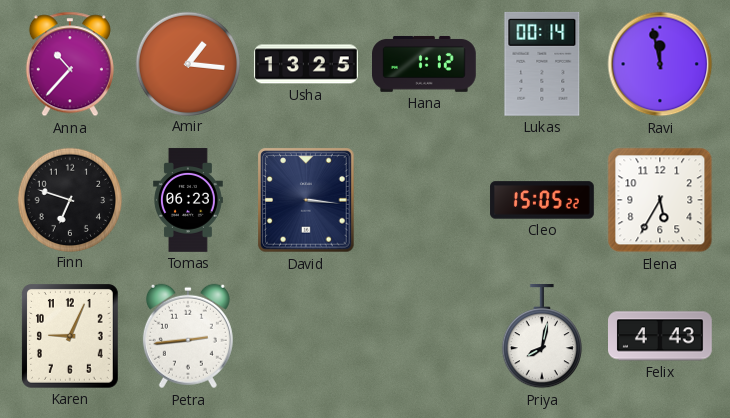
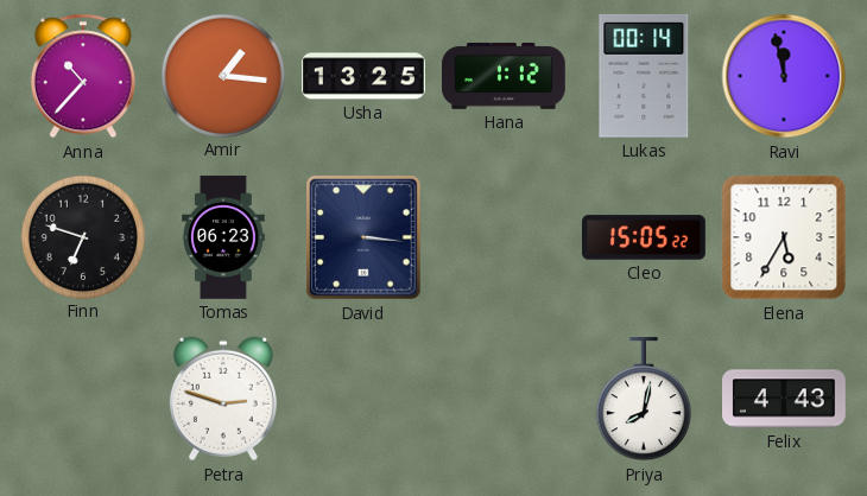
Karen: 9:04 -> none (70, 337)
Petra: 2:44 -> 2:48 (223, 399)
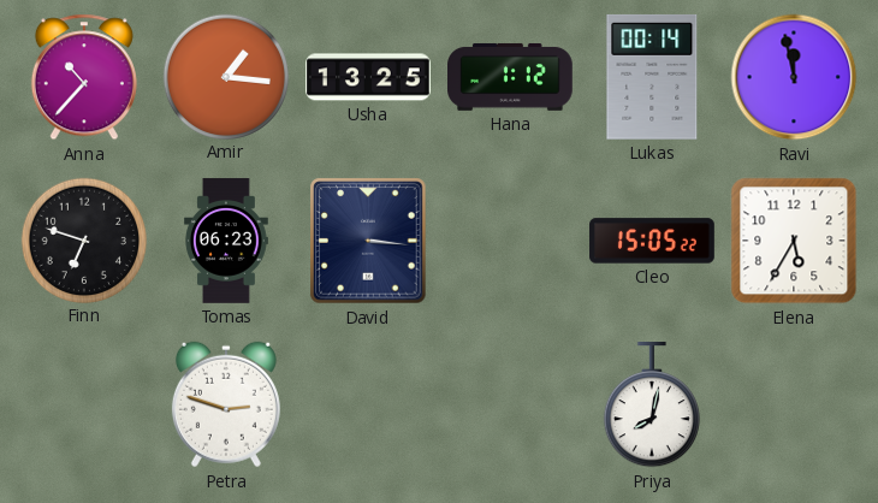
Felix: 4:43 -> none (785, 399)
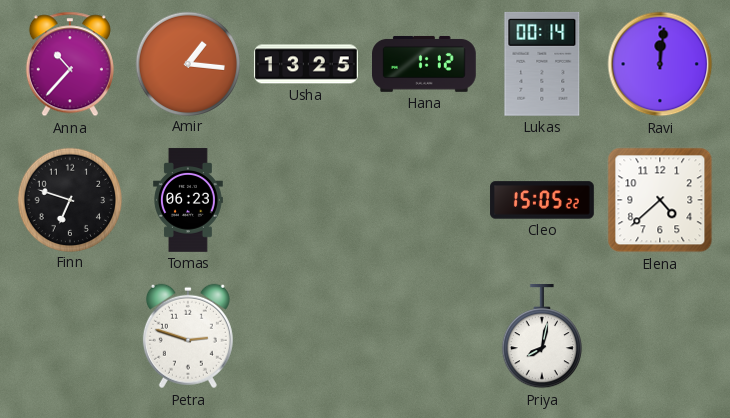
Ravi: 11:58 -> 12:01 (660, 64)
David: 3:16 -> none (368, 241)
Elena: 5:35 -> 4:38 (660, 200)
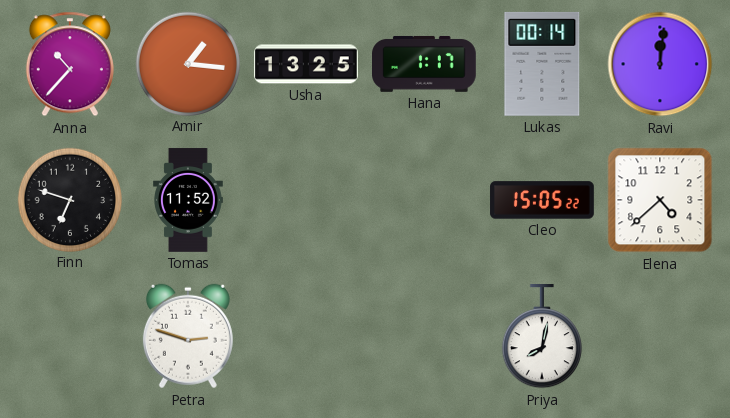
Hana: 1:12 -> 1:17 (425, 64)
Tomas: 06:23 -> 11:52 (189, 200)
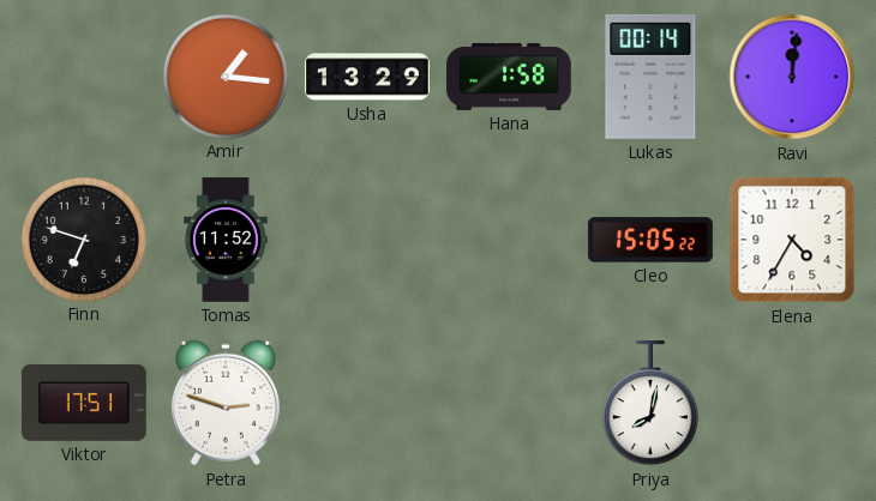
Anna: 10:37 -> none (70, 64)
Usha: 13:25 -> 13:29 (368, 77)
Hana: 1:17 -> 1:58 (510, 77)
Elena: 4:38 -> 4:35 (792, 240)
Viktor: none -> 17:51 (84, 403)
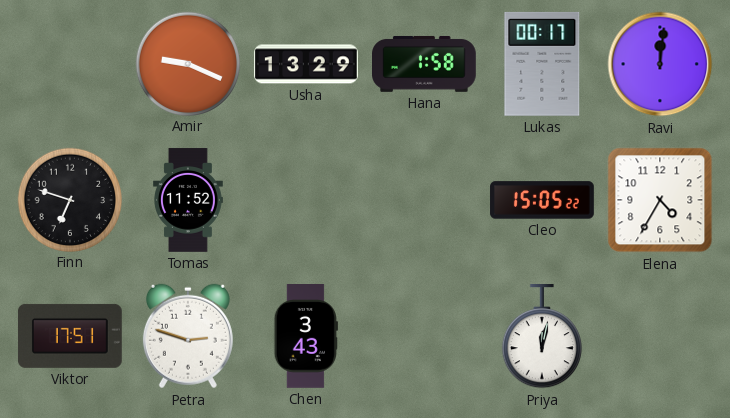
Amir: 1:16 -> 9:19 (187, 63)
Lukas: 00:14 -> 00:17 (542, 64)
Chen: none -> 3:43 (306, 337)
Priya: 8:02 -> 12:02 (542, 337)
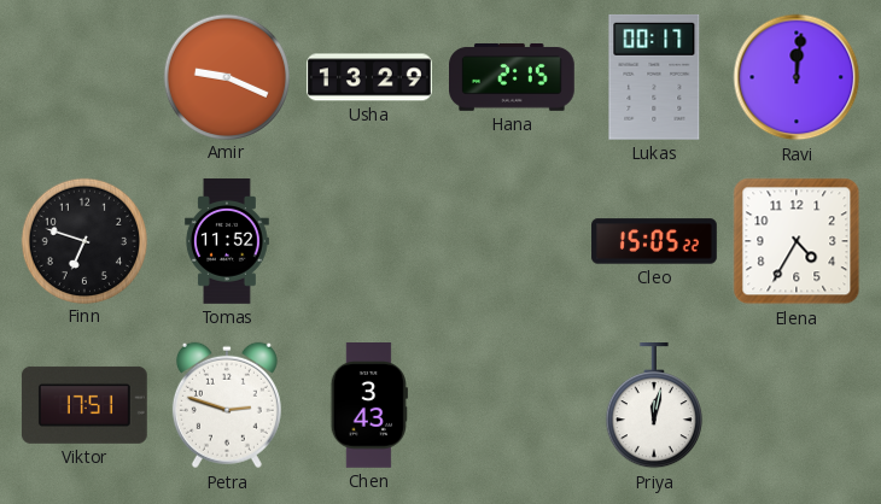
Hana: 1:58 -> 2:15 (513, 77)
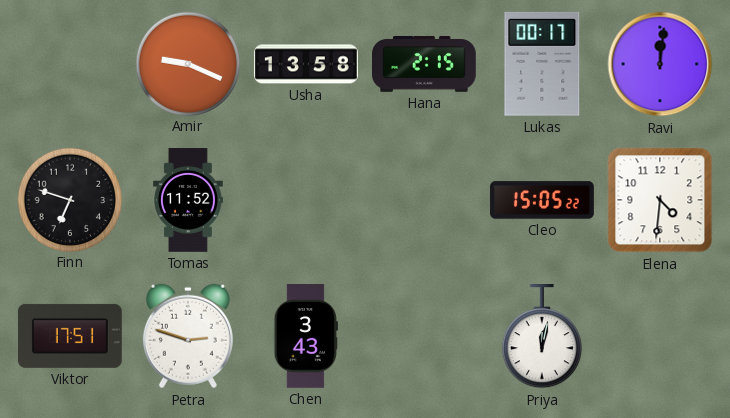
Usha: 13:29 -> 13:58 (307, 64)
Elena: 4:35 -> 4:31 (660, 200)
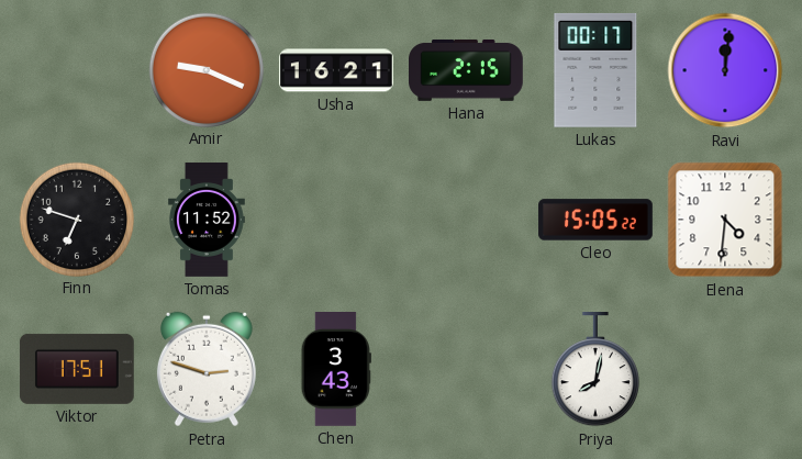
Usha: 13:58 -> 16:21 (337, 70)
Priya: 12:02 -> 8:02 (595, 370)
